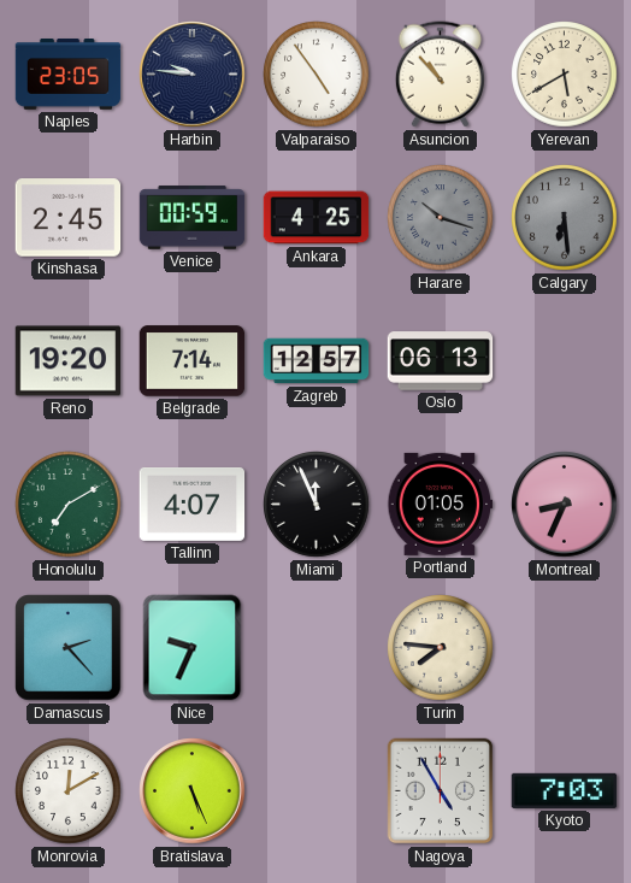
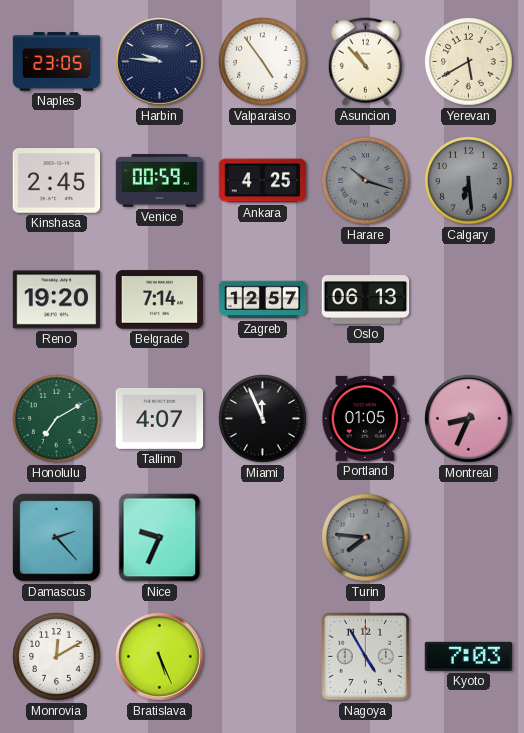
Turin dial: cream -> grey (366, 538)
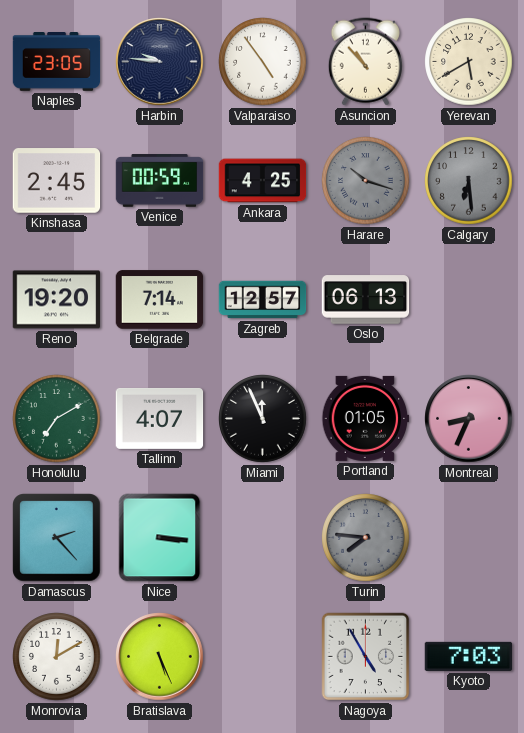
Nice: 9:34 -> 3:16 (160, 538)
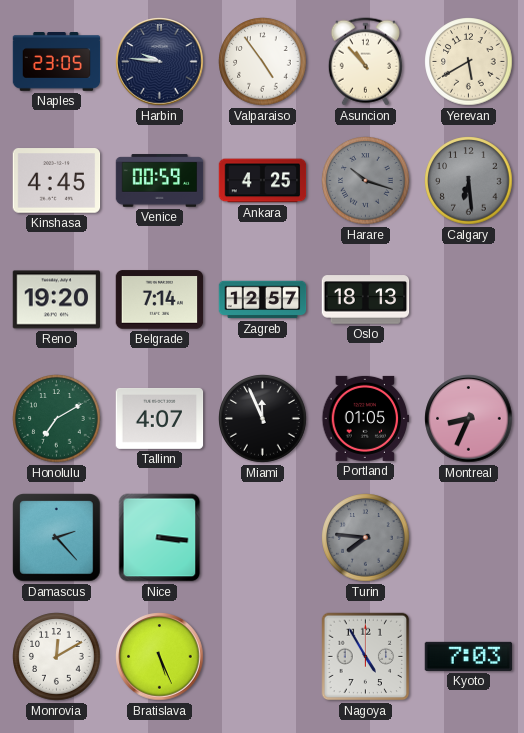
Kinshasa: 2:45 -> 4:45 (57, 181)
Oslo: 06:13 -> 18:13 (366, 300)
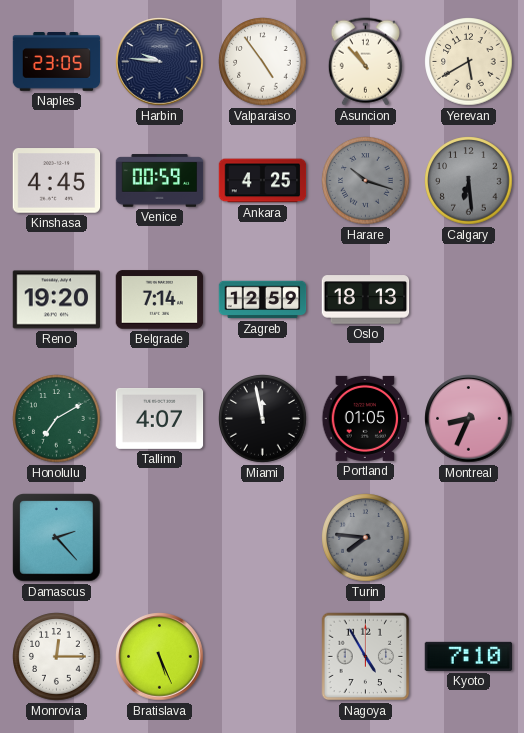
Zagreb: 12:57 -> 12:59 (263, 300)
Miami: 11:56 -> 11:58 (263, 419)
Nice: 3:16 -> none (160, 538)
Monrovia: 12:10 -> 12:15 (57, 657)
Kyoto: 7:03 -> 7:10 (469, 656)
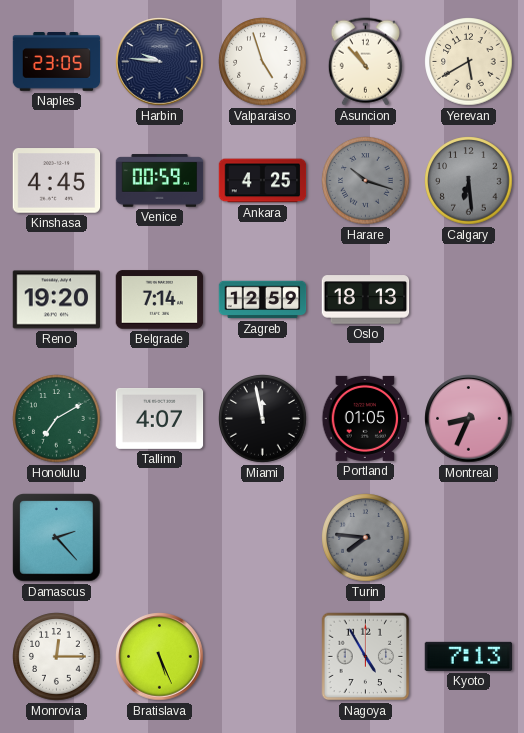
Valparaiso: 4:54 -> 4:57 (263, 62)
Kyoto: 7:10 -> 7:13 (469, 656)
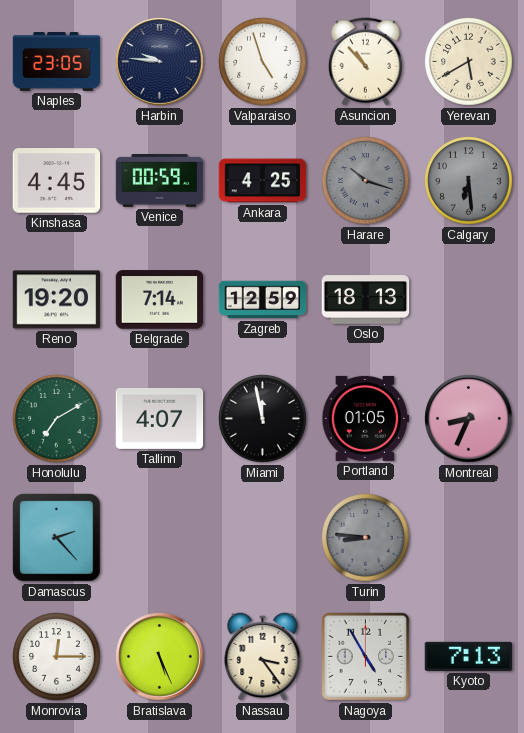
Turin: 7:46 -> 8:46 (366, 538)
Nassau: none -> 3:24 (263, 656)
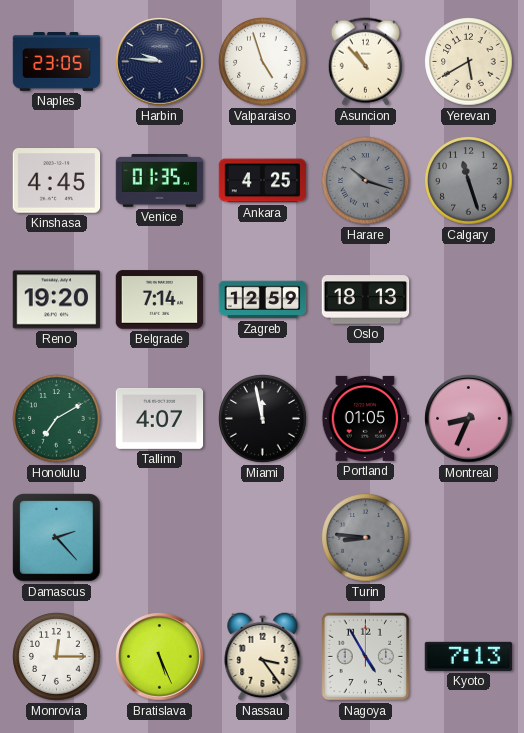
Venice: 00:59 -> 01:35 (160, 181)
Calgary: 6:29 -> 11:27 (469, 181)
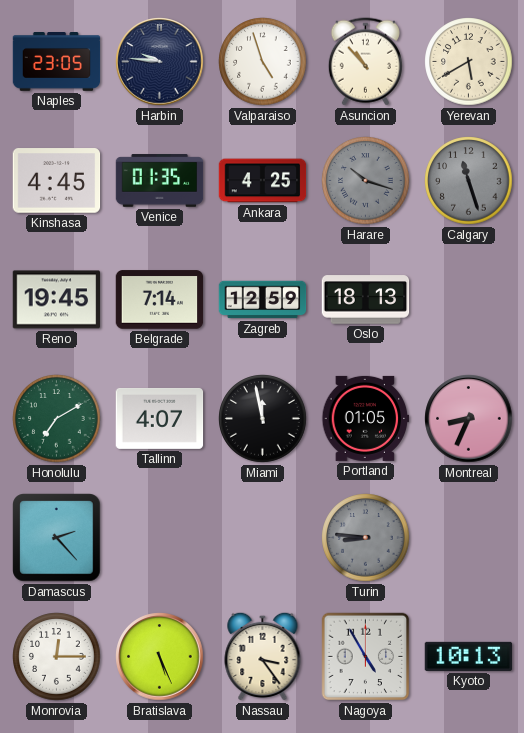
Reno: 19:20 -> 19:45 (57, 300)
Kyoto: 7:13 -> 10:13 (469, 656)
